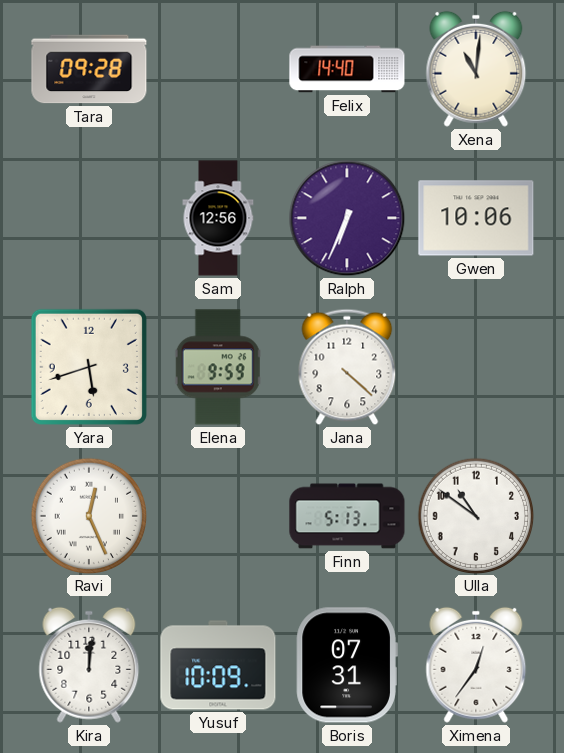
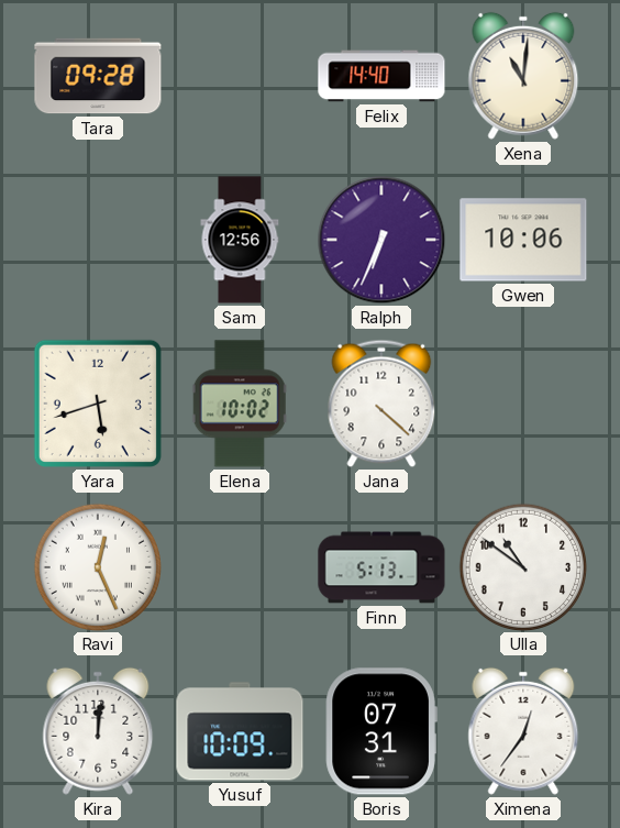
Elena: 9:59 -> 10:02 (240, 404)
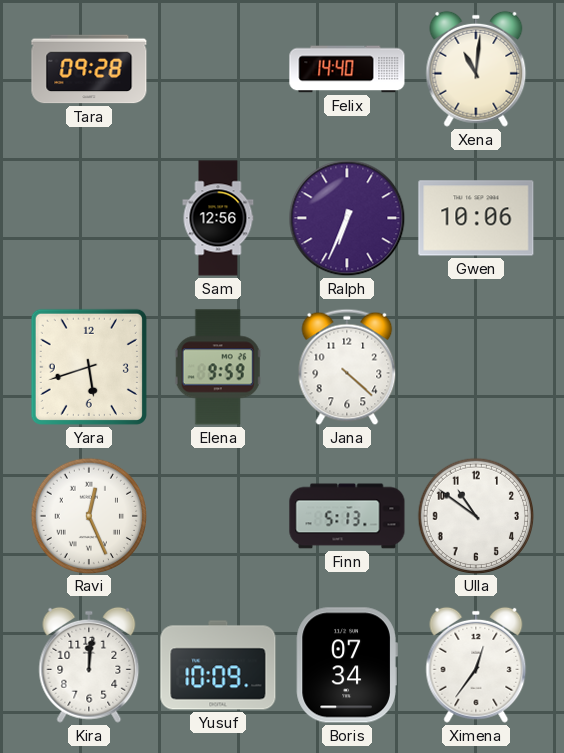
Elena: 10:02 -> 9:59 (218, 367)
Boris: 07:31 -> 07:34 (347, 665)
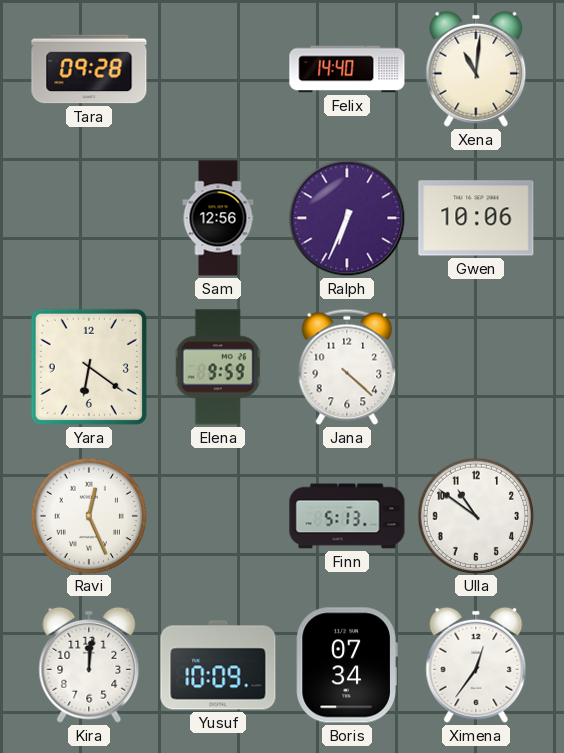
Yara: 5:42 -> 6:21 (89, 367)
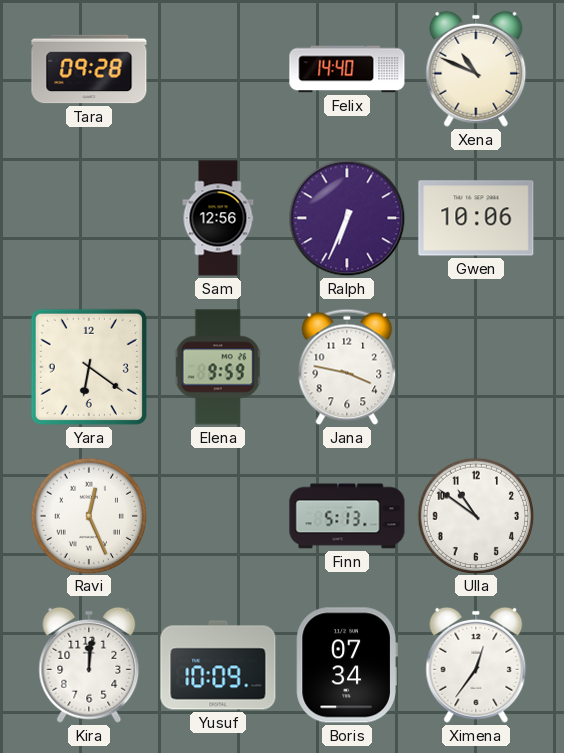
Xena: 11:01 -> 10:49 (476, 69)
Jana: 4:22 -> 3:47 (347, 367)
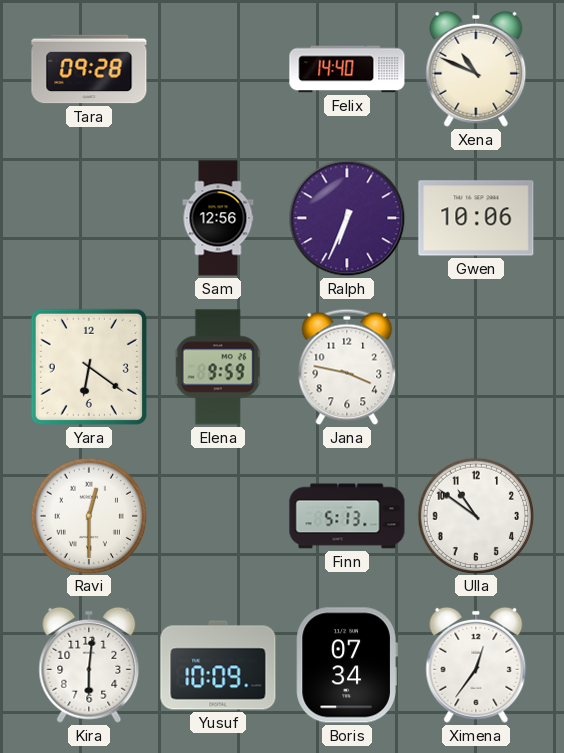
Ravi: 12:26 -> 12:30 (88, 515)
Kira: 12:01 -> 6:01 (89, 665)
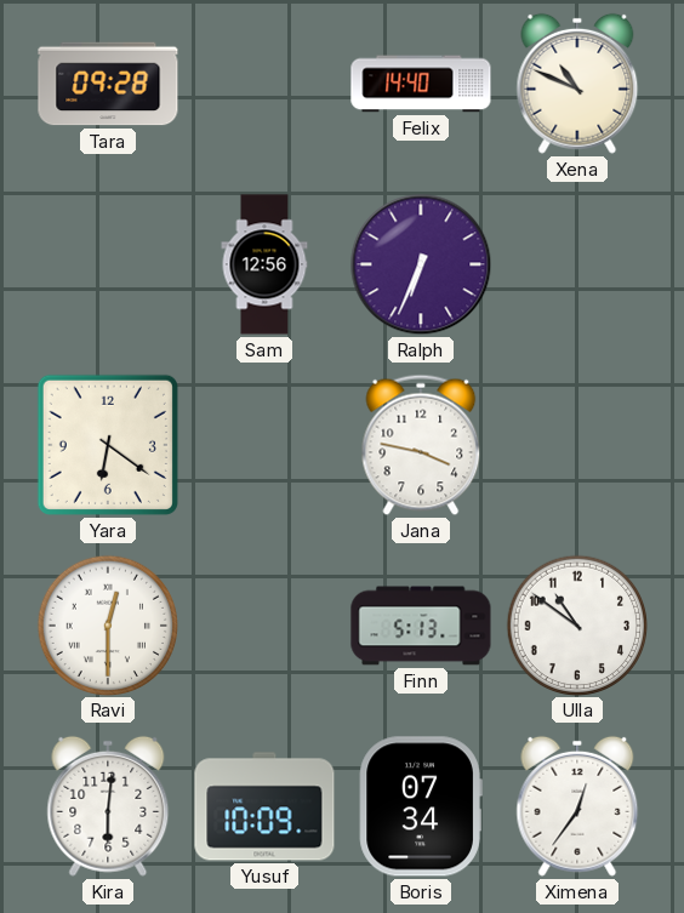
Gwen: 10:06 -> none (476, 218)
Elena: 9:59 -> none (218, 367)
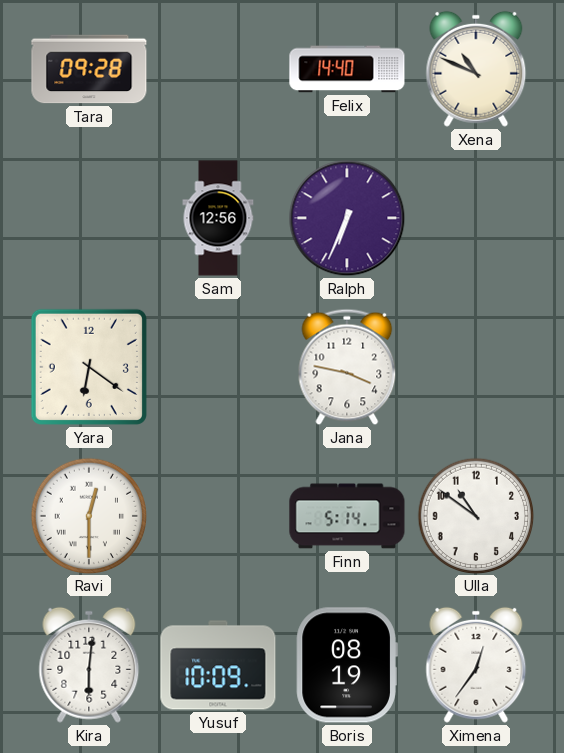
Finn: 5:13 -> 5:14 (347, 516)
Boris: 07:34 -> 08:19 (347, 665)
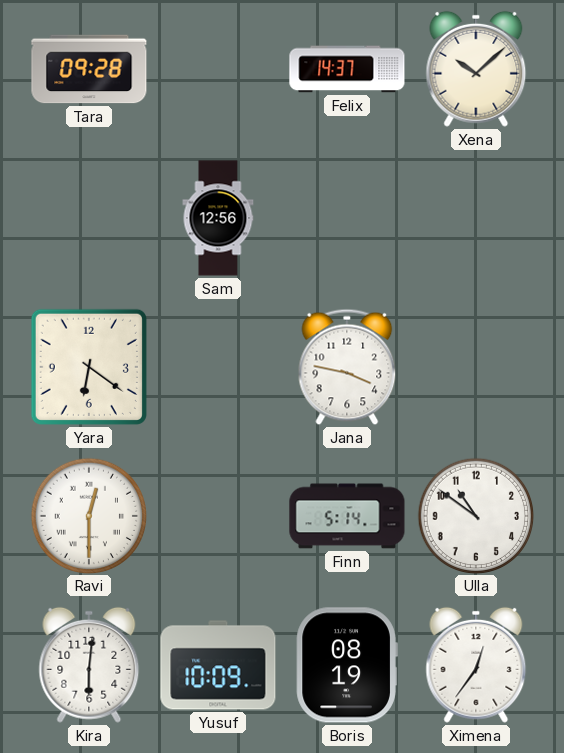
Felix: 14:40 -> 14:37 (347, 69)
Xena: 10:49 -> 10:08 (476, 69)
Ralph: 6:34 -> none (347, 218)
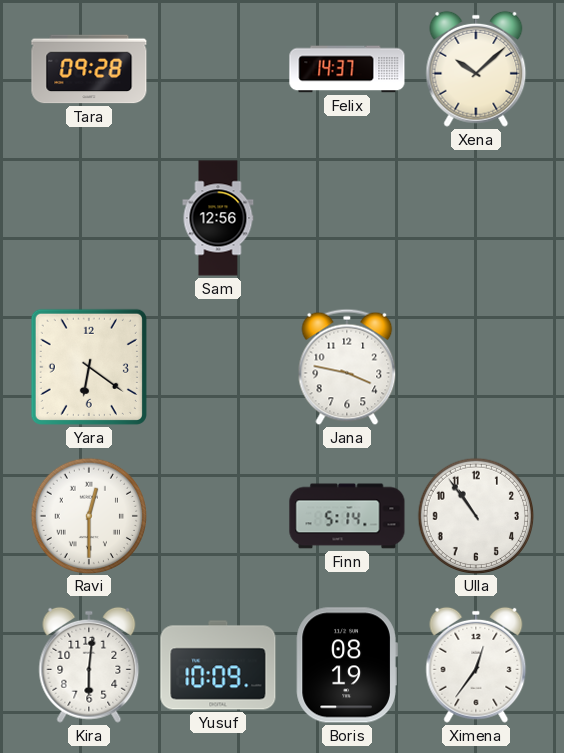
Ulla: 10:51 -> 10:54 (475, 515)
